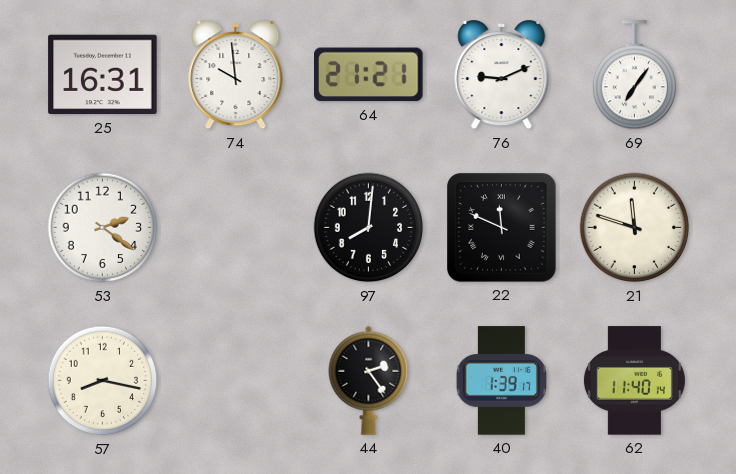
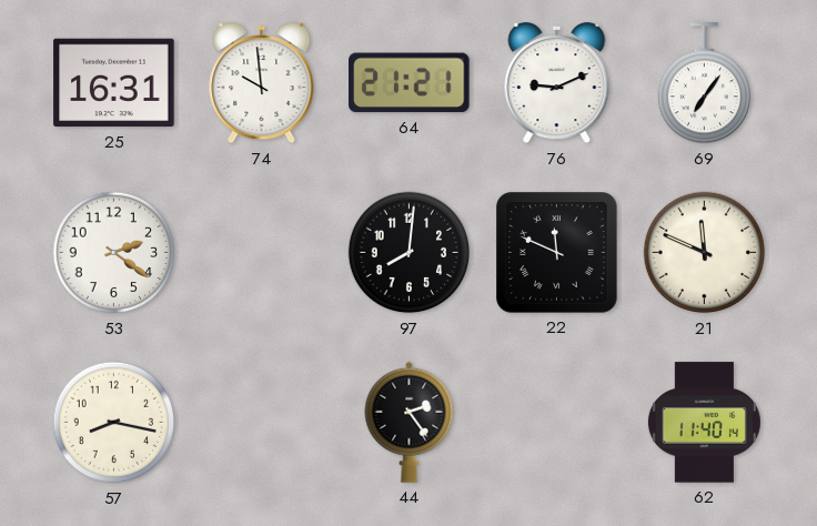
21: 11:48 -> 11:49 (705, 253)
40: 1:39 -> none (501, 381)
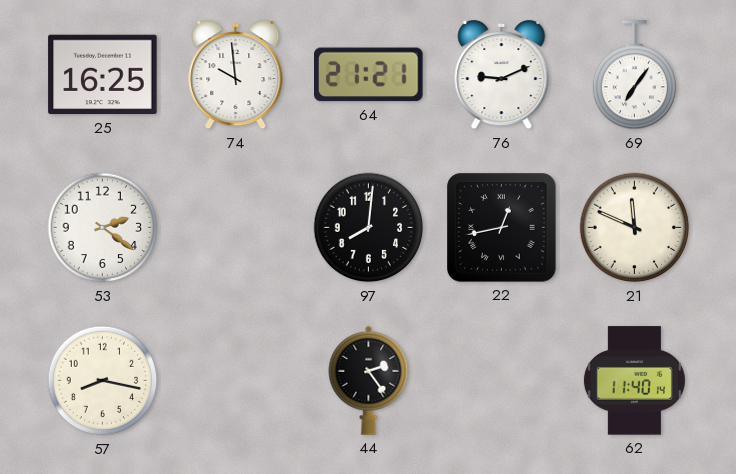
25: 16:31 -> 16:25 (103, 75)
22: 11:49 -> 12:43 (502, 228)
